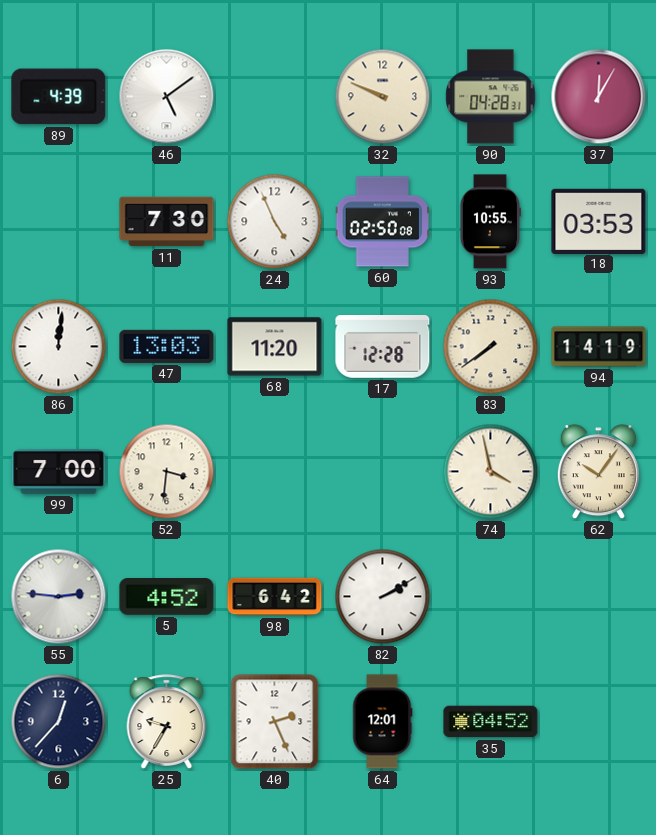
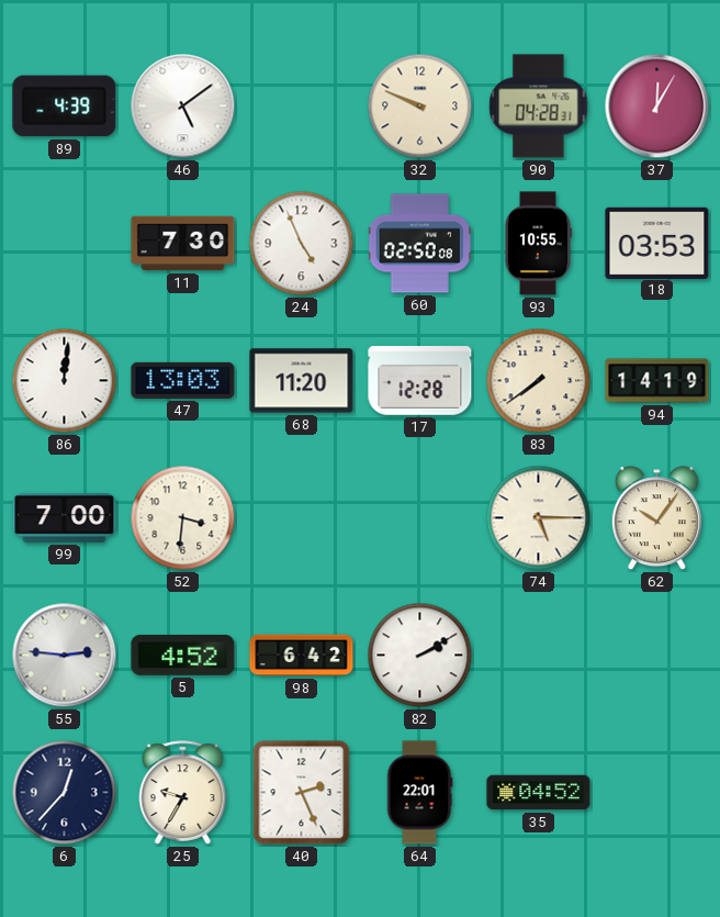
74: 3:58 -> 5:15 (539, 518)
64: 12:01 -> 22:01 (419, 793)
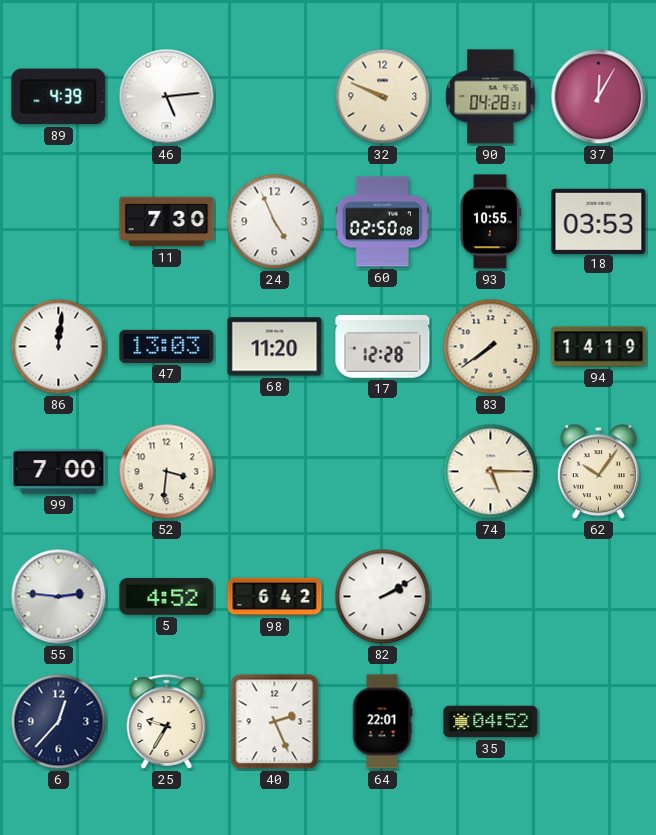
46: 5:09 -> 5:14 (167, 97)
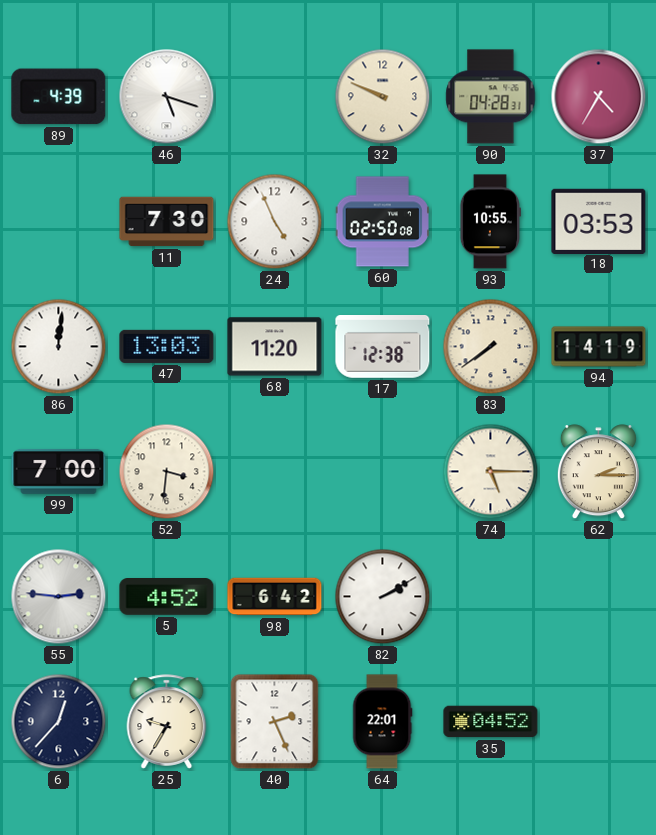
46: 5:14 -> 5:18 (167, 97)
37: 12:05 -> 4:35 (599, 97)
17: 12:28 -> 12:38 (383, 347)
62: 10:06 -> 2:15 (598, 472)
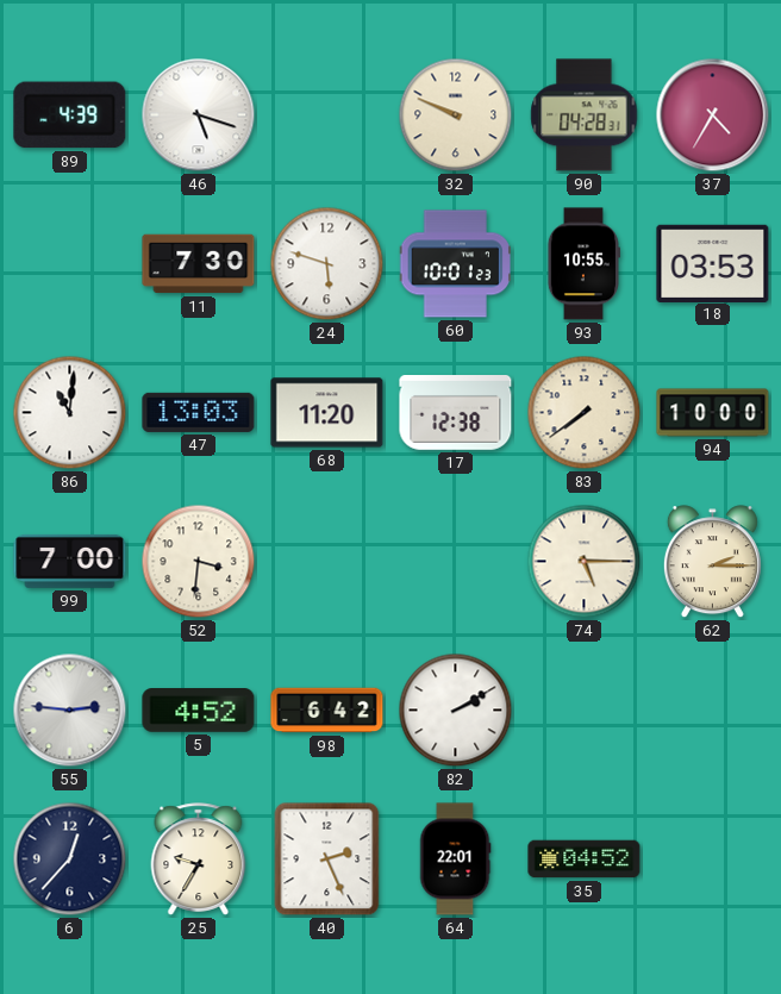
24: 4:56 -> 5:48 (327, 264)
60: 02:50 -> 10:01 (455, 264)
86: 12:01 -> 11:01 (70, 413)
94: 14:19 -> 10:00 (713, 413)
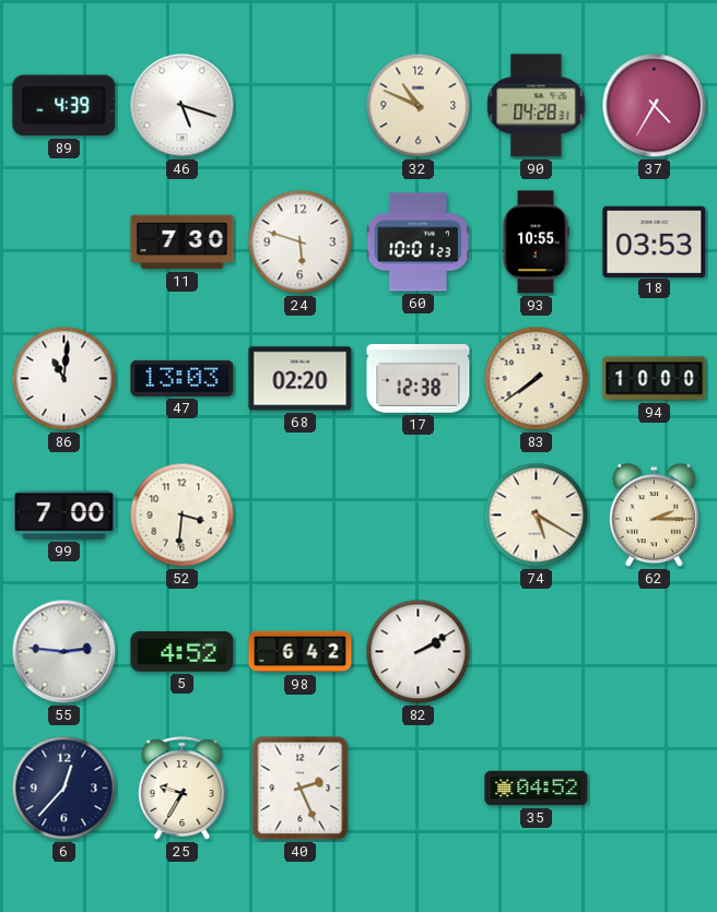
32: 9:49 -> 10:49 (419, 106)
68: 11:20 -> 02:20 (301, 379)
74: 5:15 -> 5:20 (537, 516)
64: 22:01 -> none (455, 859)
